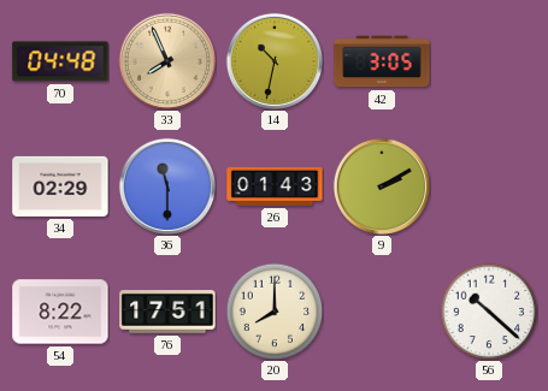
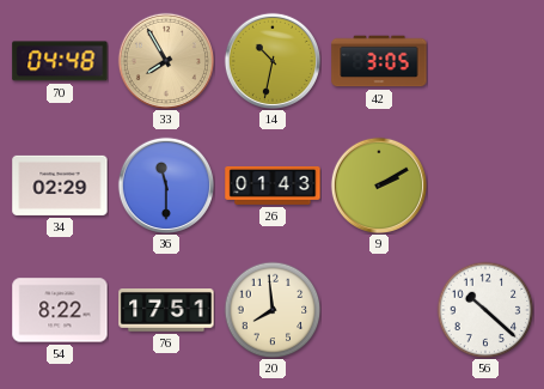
33: 7:56 -> 7:55 (165, 60)
20: 8:00 -> 7:59 (273, 310)
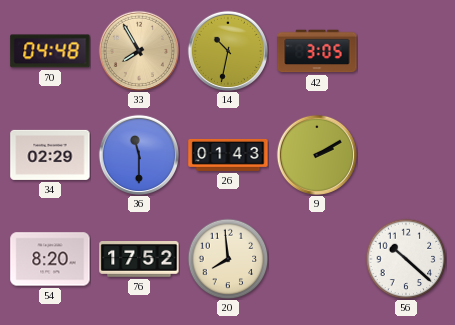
54: 8:22 -> 8:20 (50, 259)
76: 17:51 -> 17:52 (139, 260)
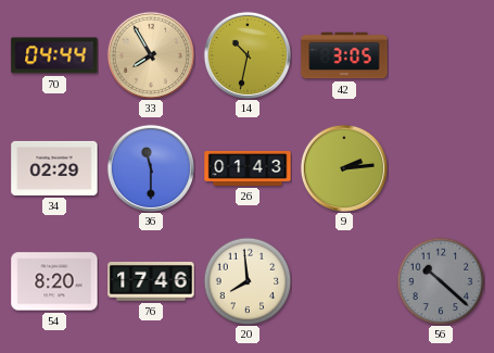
70: 04:48 -> 04:44 (54, 55)
9: 2:10 -> 2:14 (343, 167)
76: 17:52 -> 17:46 (151, 282)
56 dial: white -> grey (441, 281)
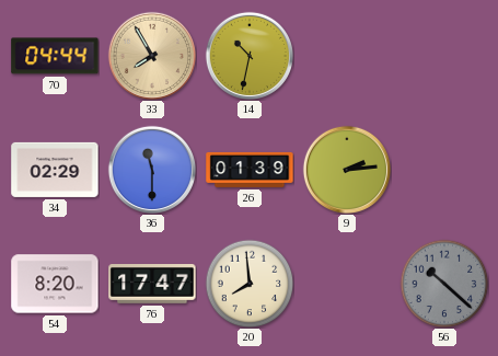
42: 3:05 -> none (344, 55)
26: 01:43 -> 01:39 (250, 170)
76: 17:46 -> 17:47 (152, 285)
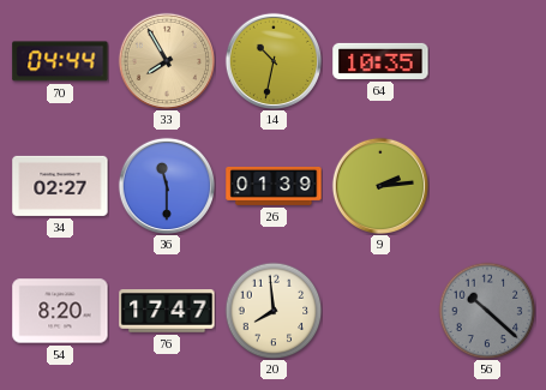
64: none -> 10:35 (380, 61)
34: 02:29 -> 02:27 (60, 186)
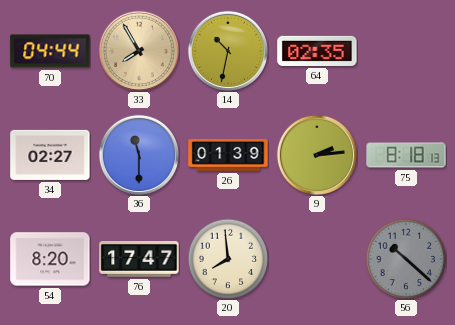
64: 10:35 -> 02:35 (317, 51)
75: none -> 8:18 (406, 155)
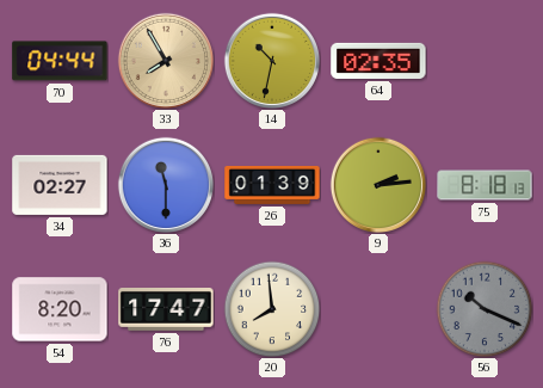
56: 10:22 -> 10:19 (485, 309)
